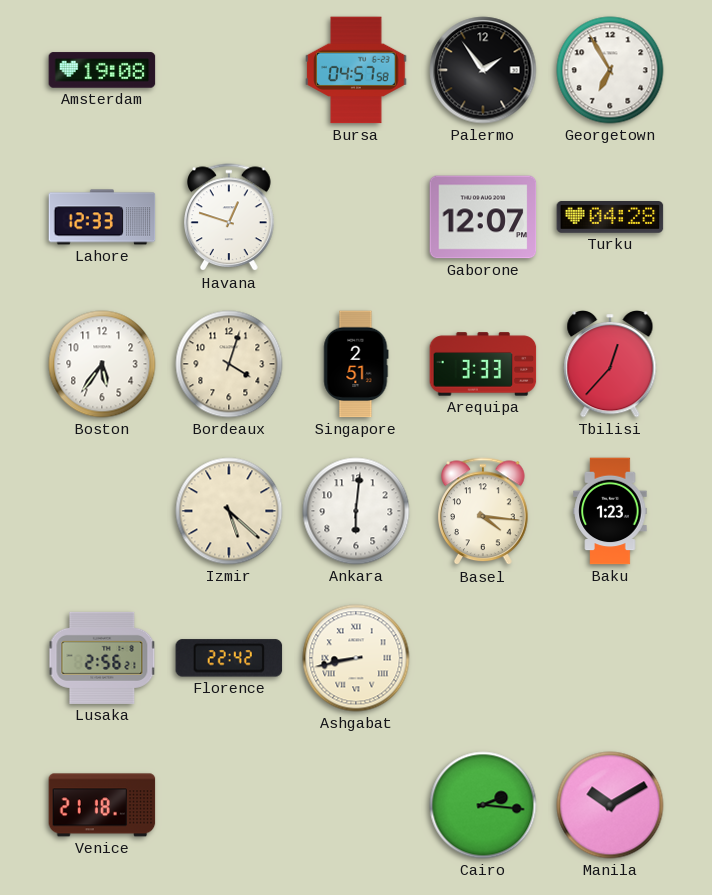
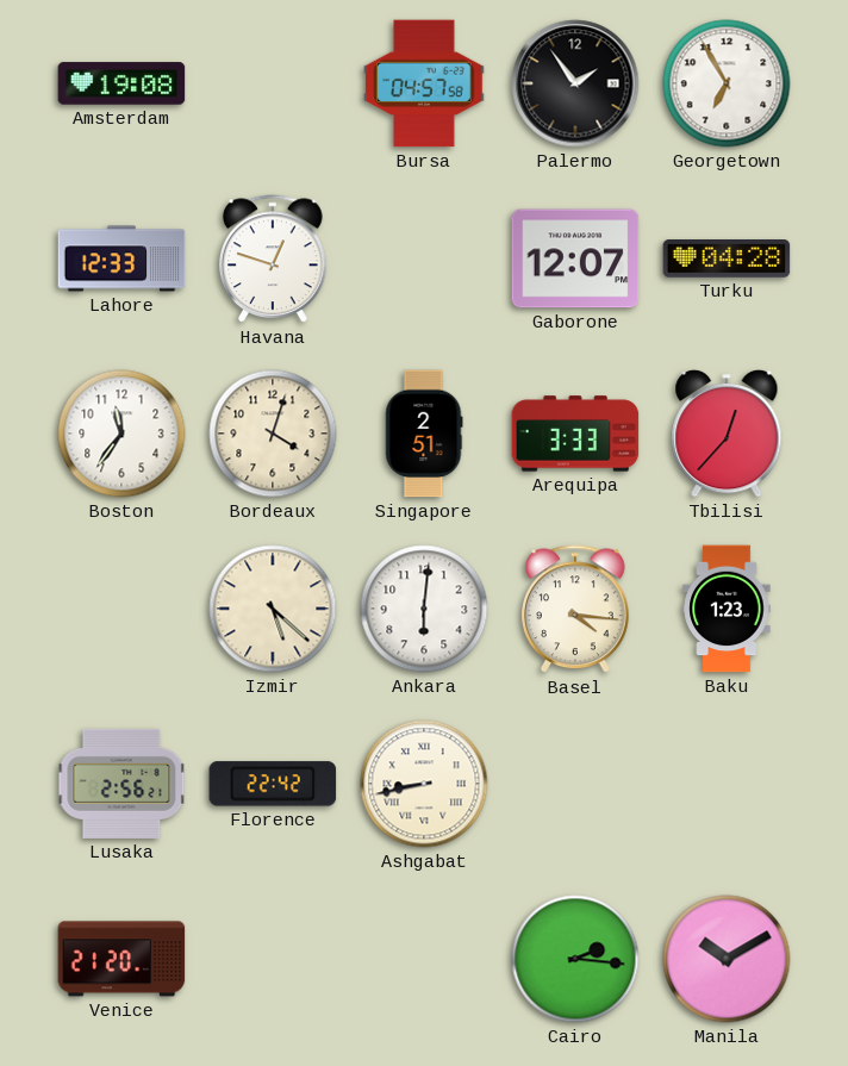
Boston: 5:36 -> 11:36 (121, 434)
Venice: 21:18 -> 21:20 (121, 959)
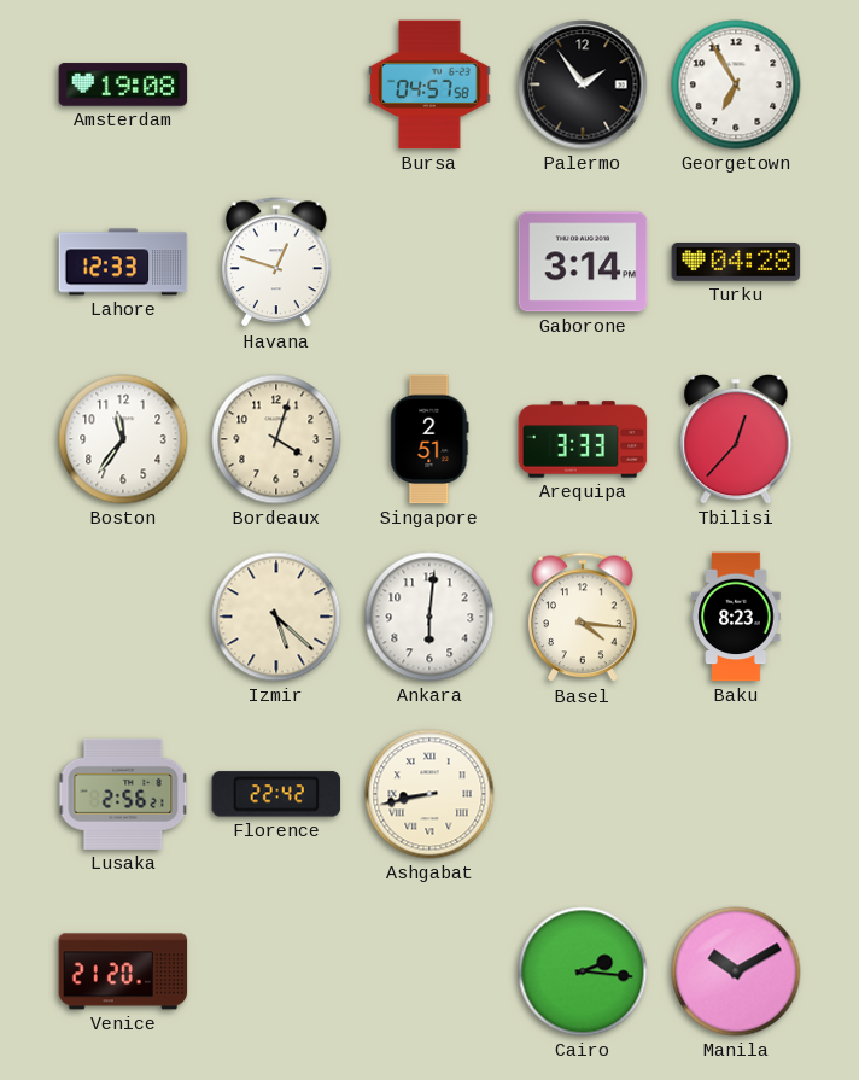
Gaborone: 12:07 -> 3:14 (583, 262)
Baku: 1:23 -> 8:23 (736, 617)
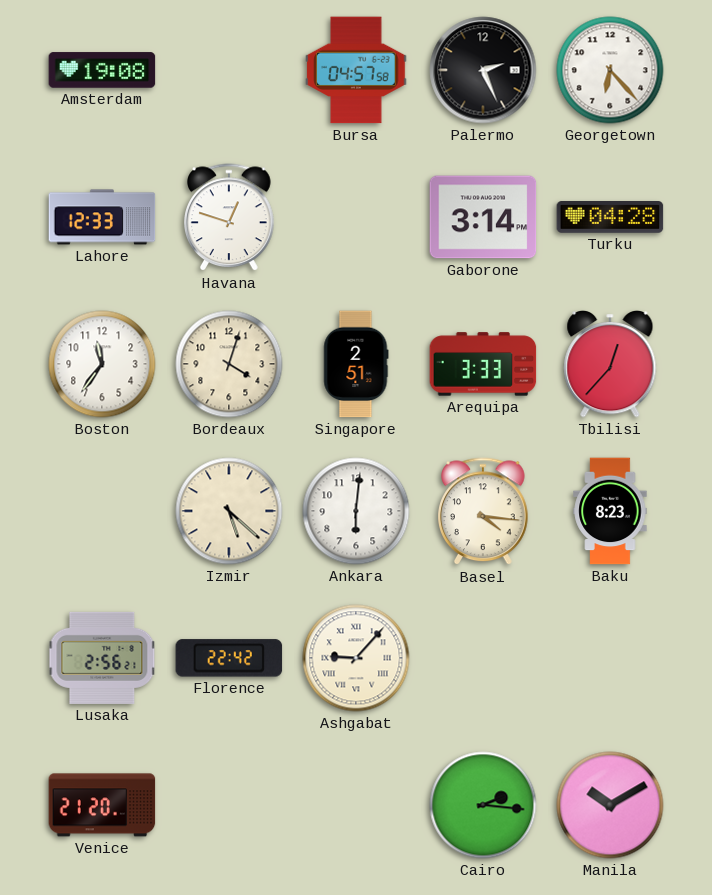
Palermo: 1:54 -> 2:26 (483, 70)
Georgetown: 6:55 -> 6:23 (610, 70)
Ashgabat: 8:43 -> 9:07 (356, 658)
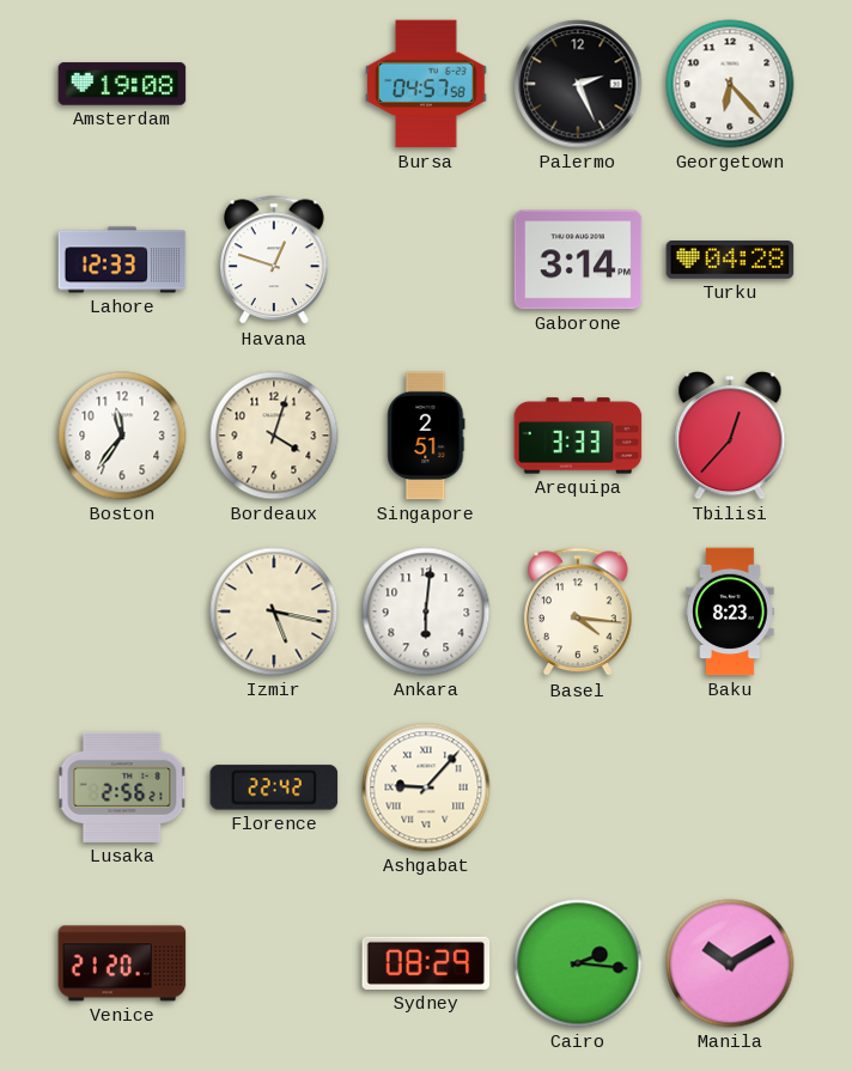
Izmir: 5:22 -> 5:17 (274, 611)
Sydney: none -> 08:29 (426, 963)
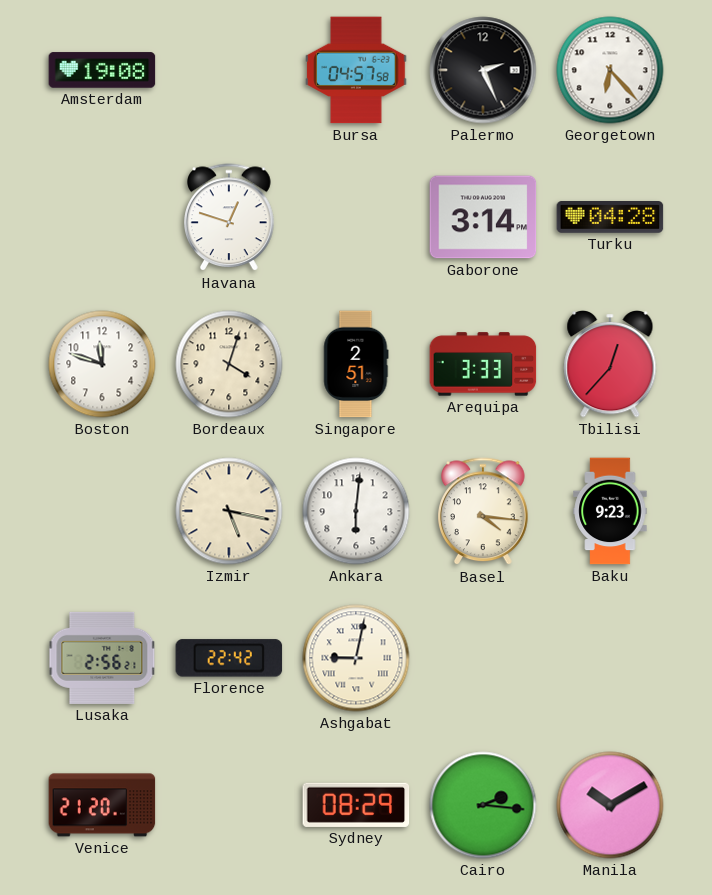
Lahore: 12:33 -> none (122, 260)
Boston: 11:36 -> 11:48 (102, 364)
Baku: 8:23 -> 9:23 (610, 511)
Ashgabat: 9:07 -> 9:02 (356, 658)
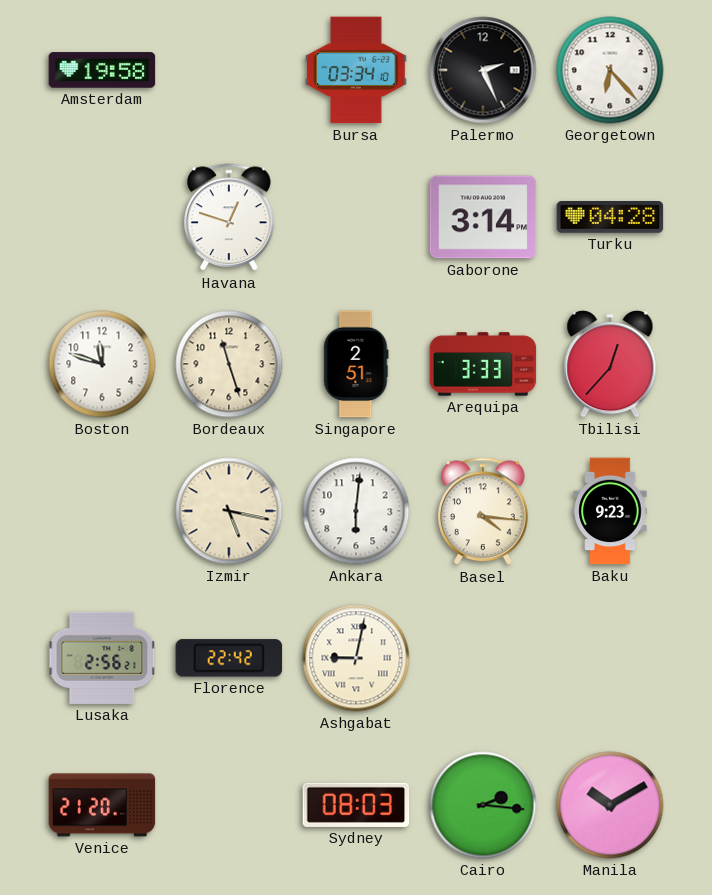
Amsterdam: 19:08 -> 19:58 (102, 70)
Bursa: 04:57 -> 03:34 (356, 70)
Bordeaux: 4:03 -> 11:27 (229, 364)
Sydney: 08:29 -> 08:03 (356, 805)
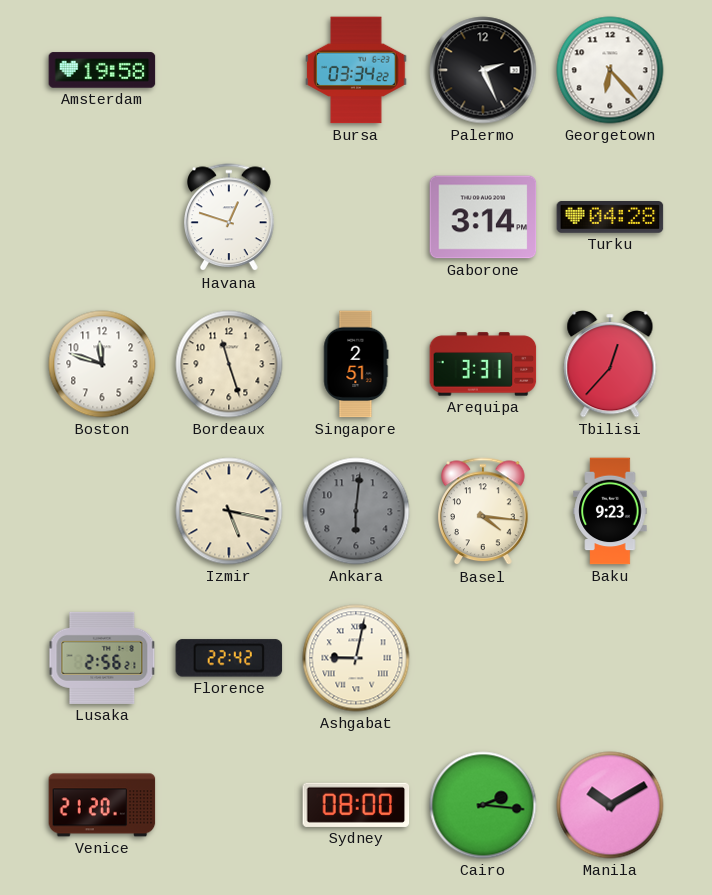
Bursa: 03:34:10 -> 03:34:22 (356, 70)
Arequipa: 3:33 -> 3:31 (483, 364)
Ankara dial: white -> grey (356, 511)
Sydney: 08:03 -> 08:00 (356, 805)
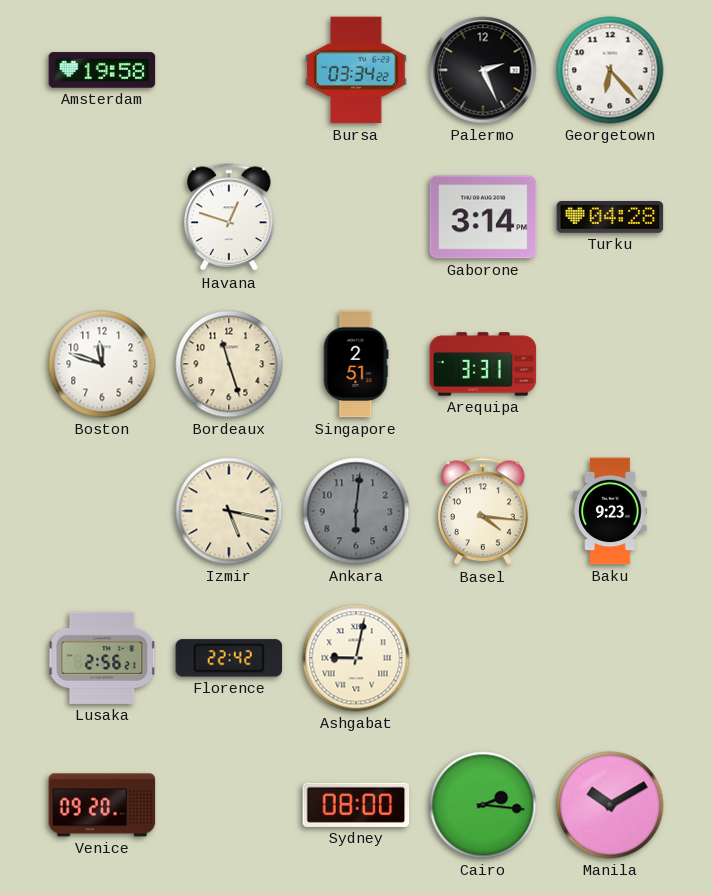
Tbilisi: 12:37 -> none (610, 365)
Venice: 21:20 -> 09:20 (102, 805)
